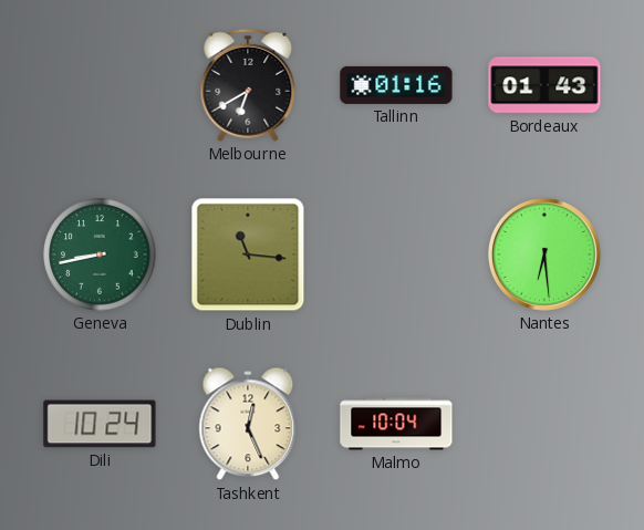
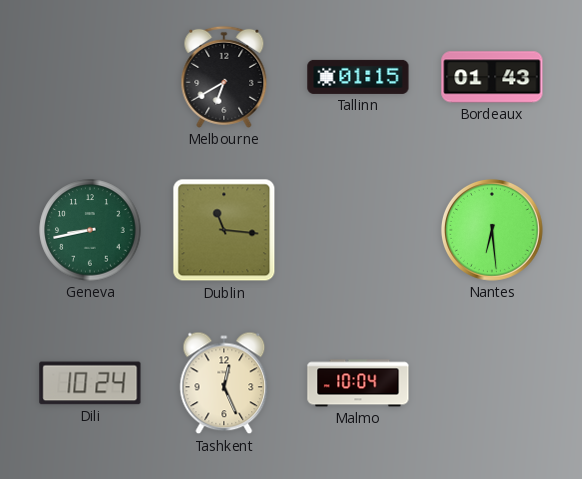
Tallinn: 01:16 -> 01:15 (358, 77)
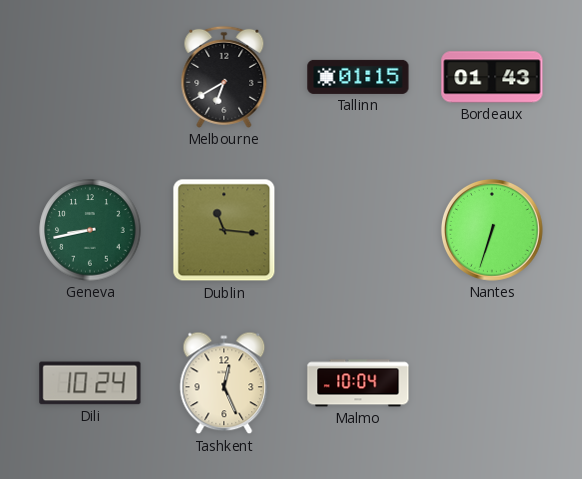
Nantes: 6:29 -> 6:33 (492, 230)
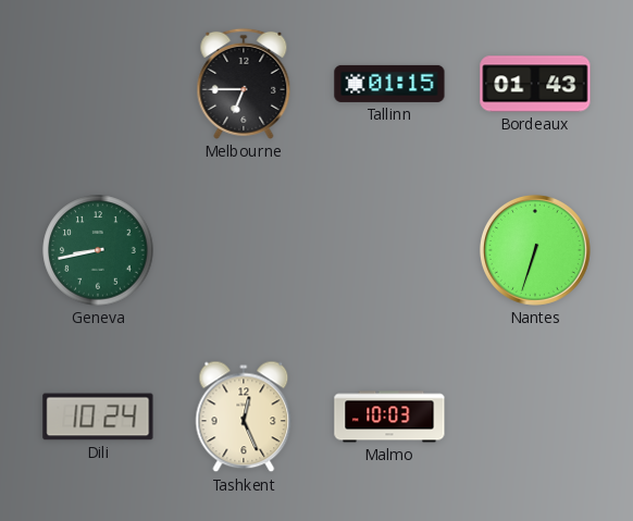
Melbourne: 6:40 -> 6:45 (244, 84)
Dublin: 11:16 -> none (224, 230)
Malmo: 10:04 -> 10:03 (389, 417)
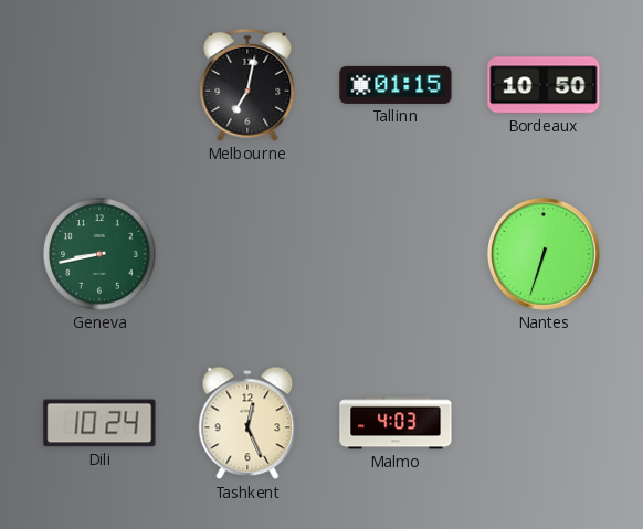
Melbourne: 6:45 -> 7:02 (247, 85)
Bordeaux: 01:43 -> 10:50 (544, 85)
Malmo: 10:03 -> 4:03 (396, 423)
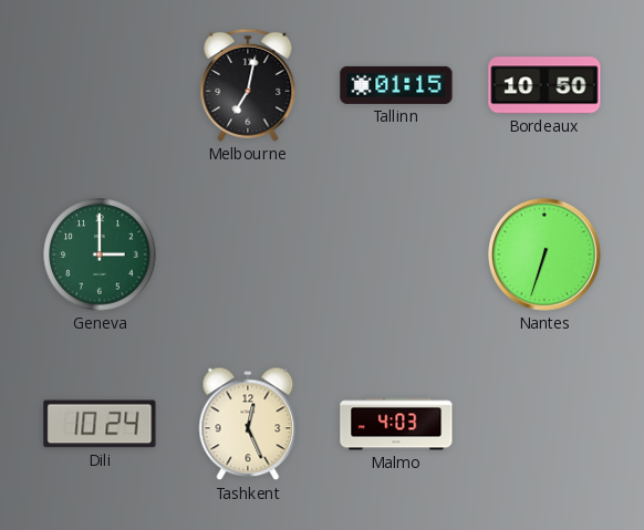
Geneva: 8:43 -> 3:00 (100, 254)
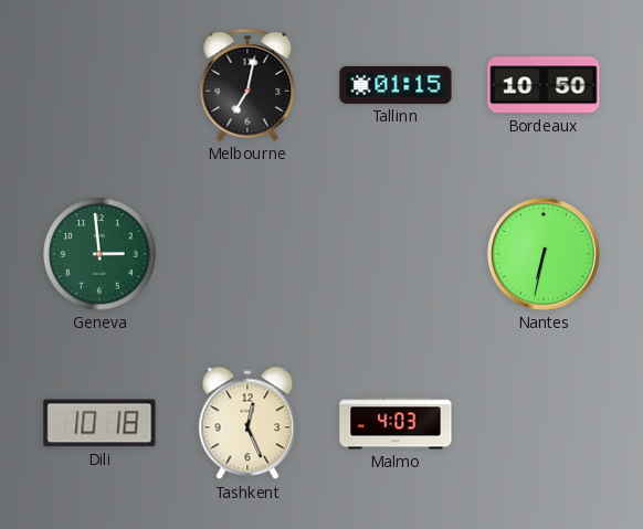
Geneva: 3:00 -> 2:59 (99, 254)
Nantes: 6:33 -> 6:32 (544, 254)
Dili: 10:24 -> 10:18 (99, 423)
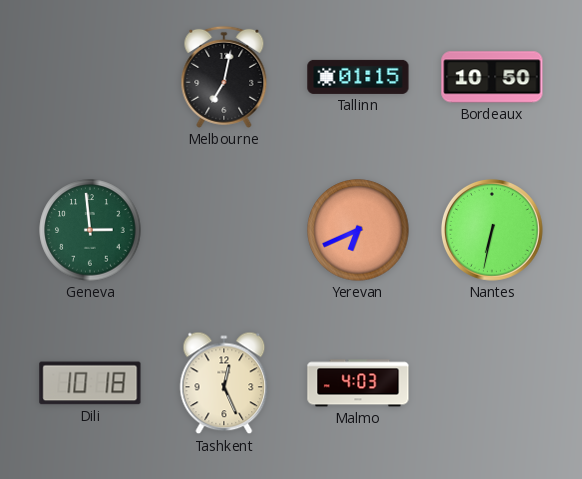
Yerevan: none -> 6:41 (358, 230)
